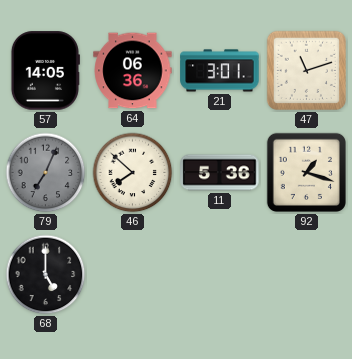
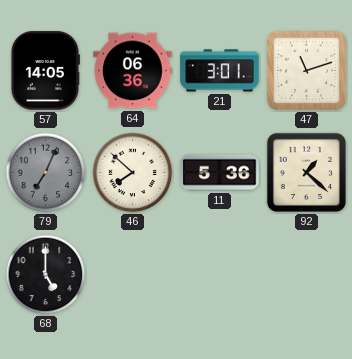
92: 1:18 -> 1:22 (306, 172)
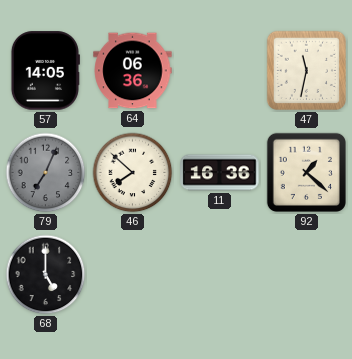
21: 3:01 -> none (220, 71)
47: 11:12 -> 11:32 (306, 70)
11: 5:36 -> 16:36 (220, 173)
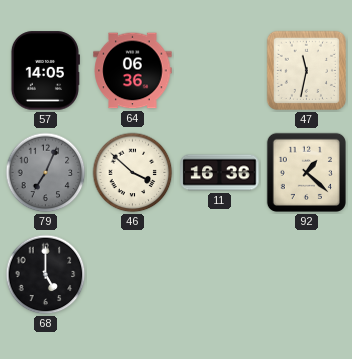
46: 7:52 -> 3:52 (133, 173)
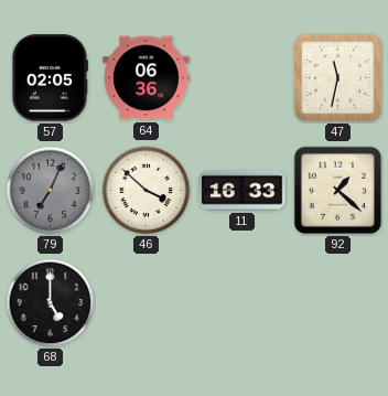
57: 14:05 -> 02:05 (50, 78)
11: 16:36 -> 16:33 (242, 191)
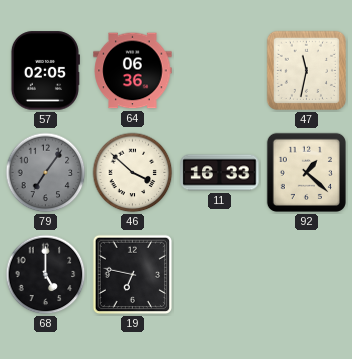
79: 7:04 -> 7:06 (46, 173)
19: none -> 6:47 (133, 275)
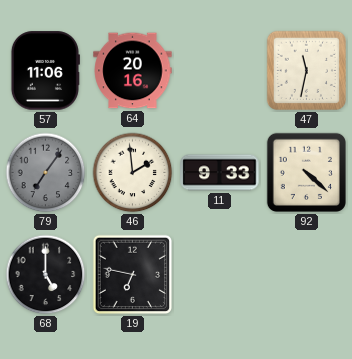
57: 02:05 -> 11:06 (45, 71)
64: 06:36 -> 20:16 (133, 71)
46: 3:52 -> 1:59 (133, 173)
11: 16:33 -> 9:33 (220, 173)
92: 1:22 -> 4:22 (306, 172)
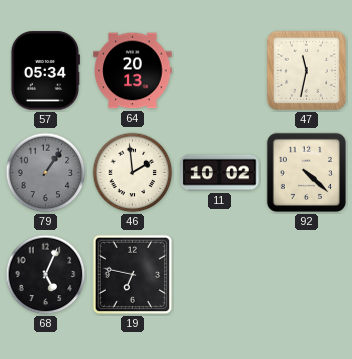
57: 11:06 -> 05:34 (45, 71)
64: 20:16 -> 20:13 (133, 71)
79: 7:06 -> 1:06 (46, 173)
11: 9:33 -> 10:02 (220, 173)
68: 5:00 -> 5:04 (46, 275)
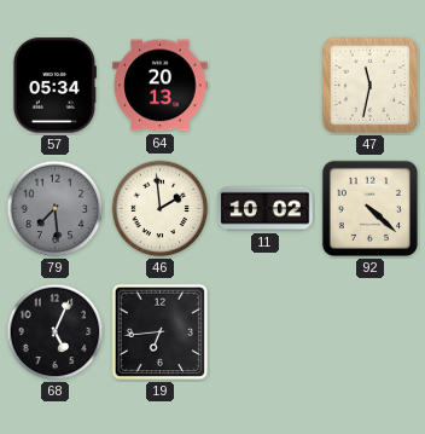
79: 1:06 -> 7:29 (56, 209)
19: 6:47 -> 6:44 (161, 332)
